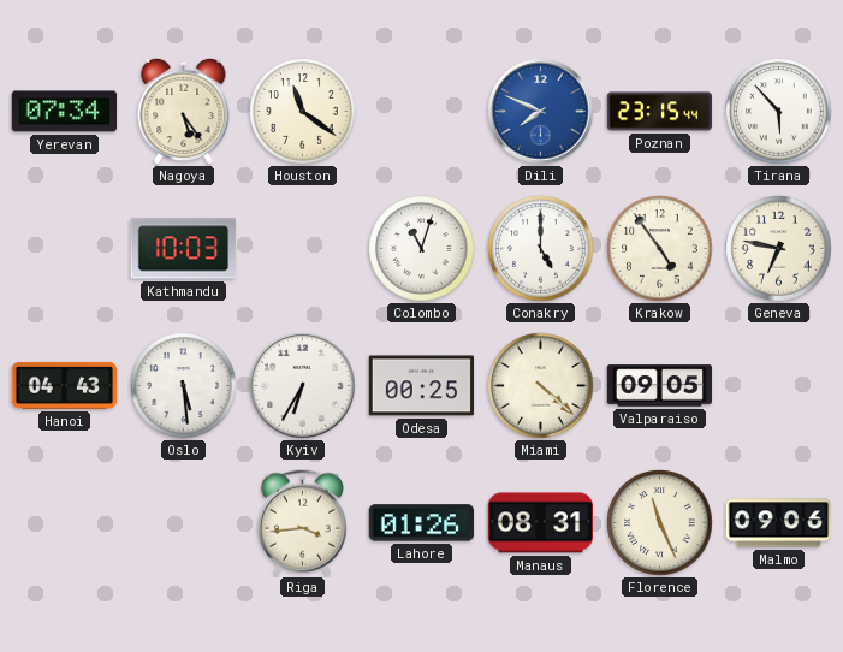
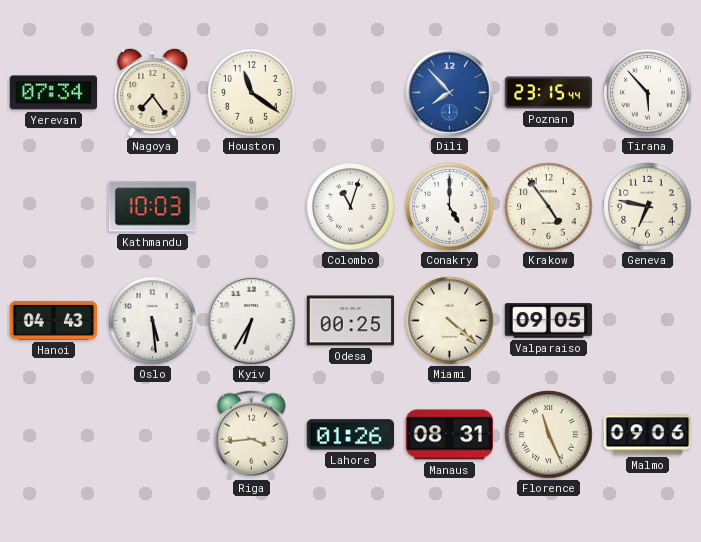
Nagoya: 5:24 -> 7:24 (153, 92)
Dili: 7:49 -> 7:53 (450, 93)
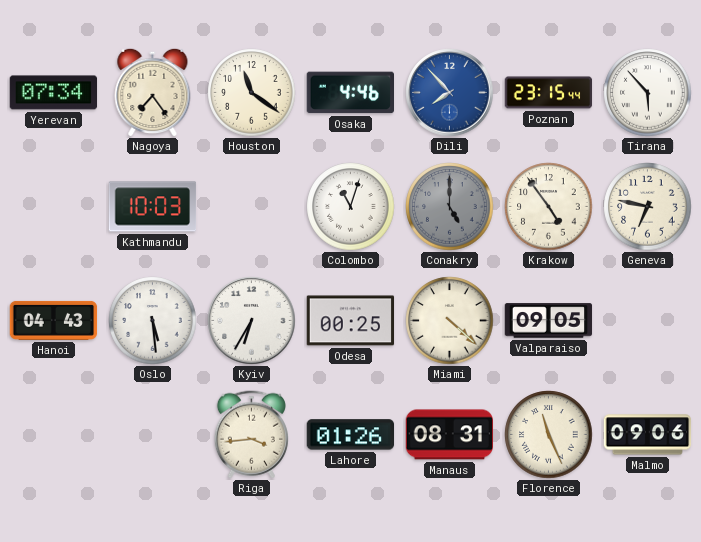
Osaka: none -> 4:46 (350, 93)
Conakry dial: white -> grey (450, 207)
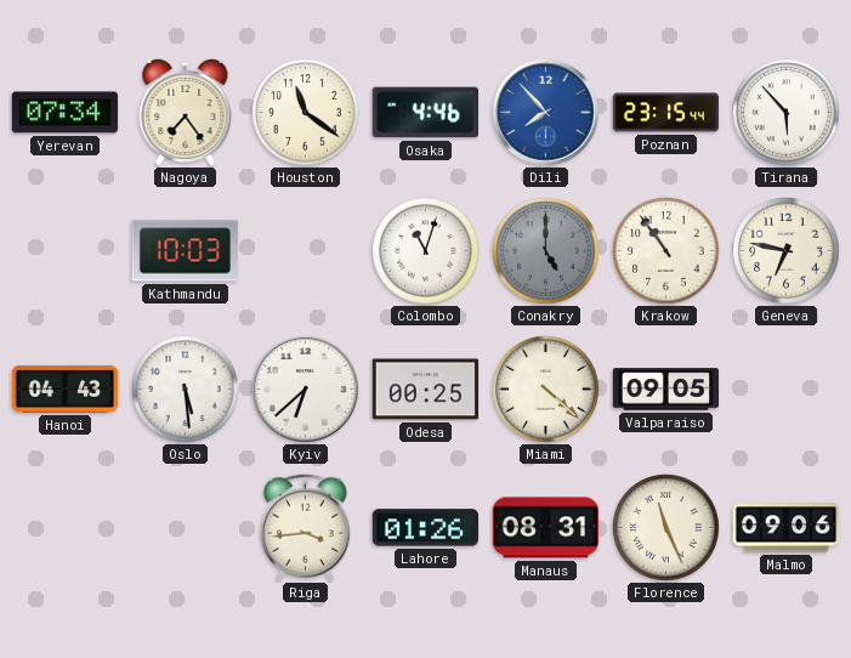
Krakow: 4:54 -> 10:54 (666, 251)
Kyiv: 6:35 -> 6:38 (306, 390)
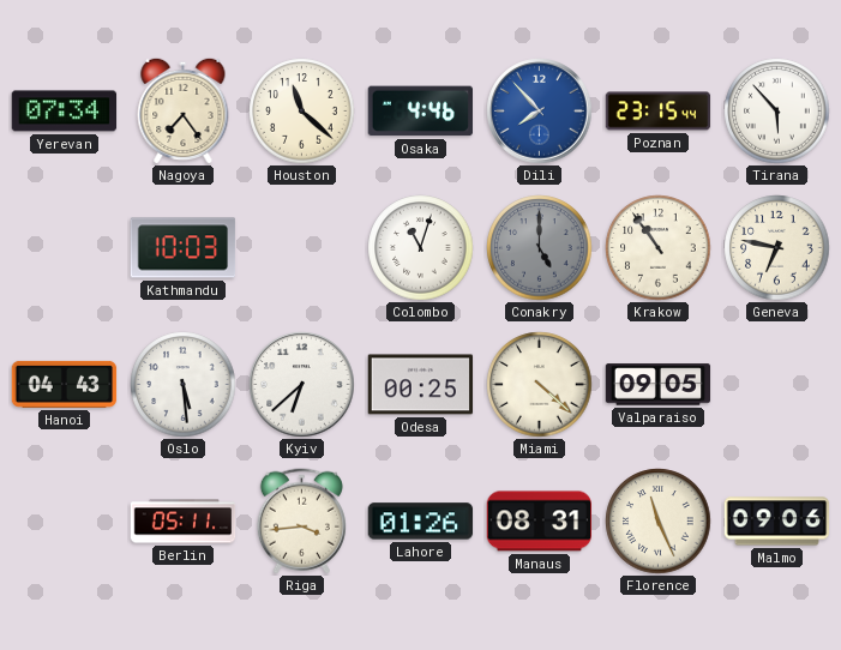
Houston: 11:21 -> 11:22 (302, 112)
Berlin: none -> 05:11 (184, 522)
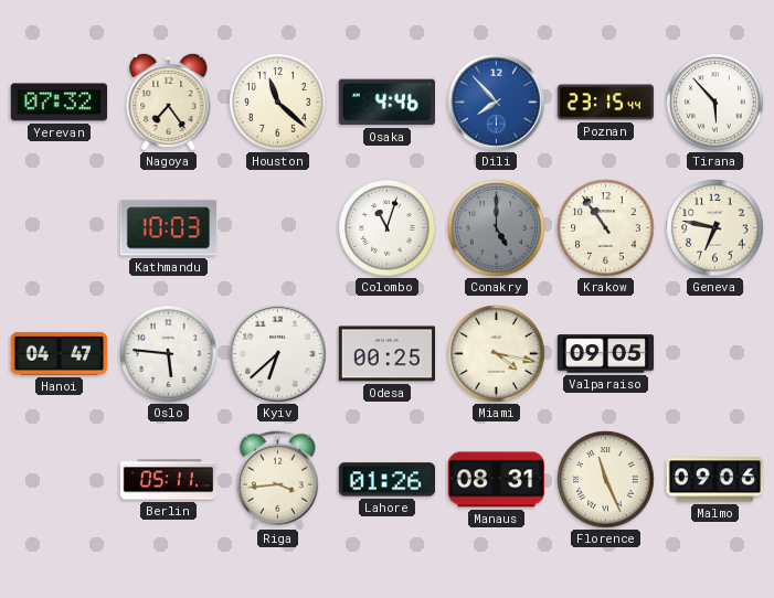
Yerevan: 07:34 -> 07:32 (60, 103)
Hanoi: 04:43 -> 04:47 (60, 353)
Oslo: 5:29 -> 5:46 (169, 354)
Miami: 4:22 -> 4:17 (497, 354)
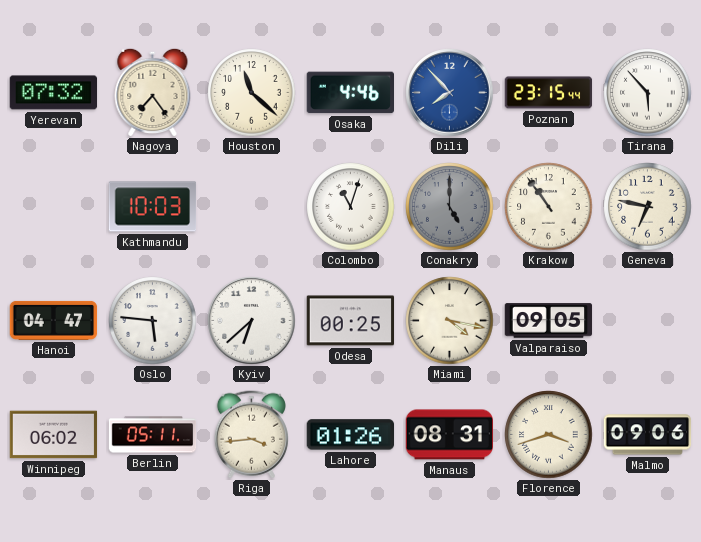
Winnipeg: none -> 06:02 (54, 435)
Florence: 11:26 -> 3:42 (549, 435)
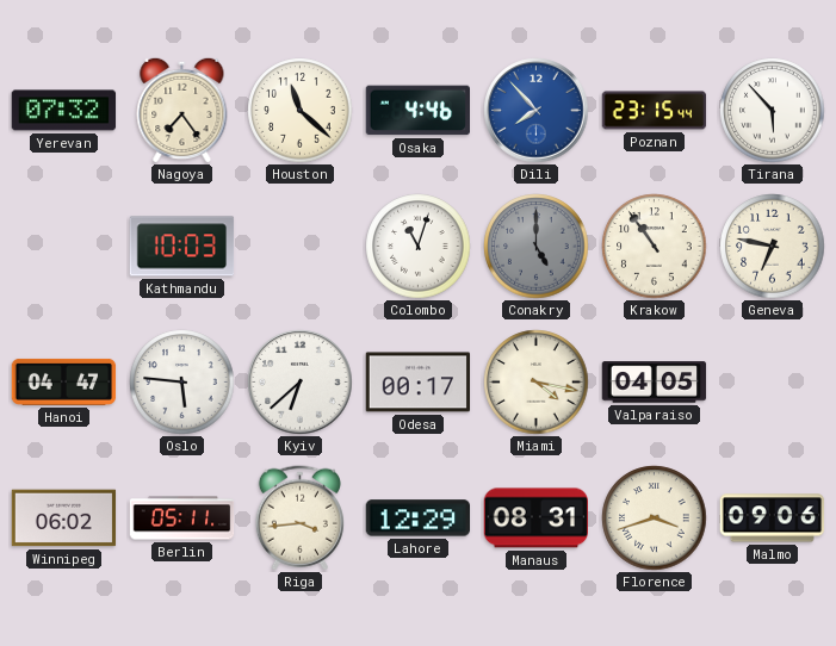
Odesa: 00:25 -> 00:17 (419, 383)
Valparaiso: 09:05 -> 04:05 (655, 383)
Lahore: 01:26 -> 12:29 (419, 518)
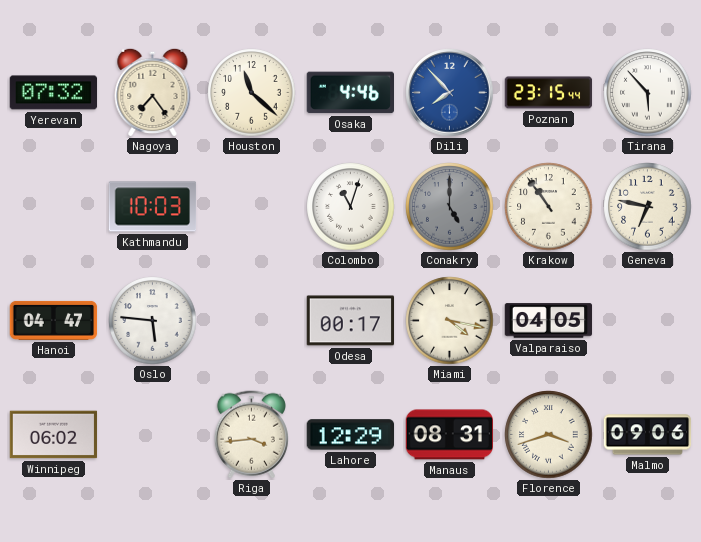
Kyiv: 6:38 -> none (301, 383)
Berlin: 05:11 -> none (182, 518)
